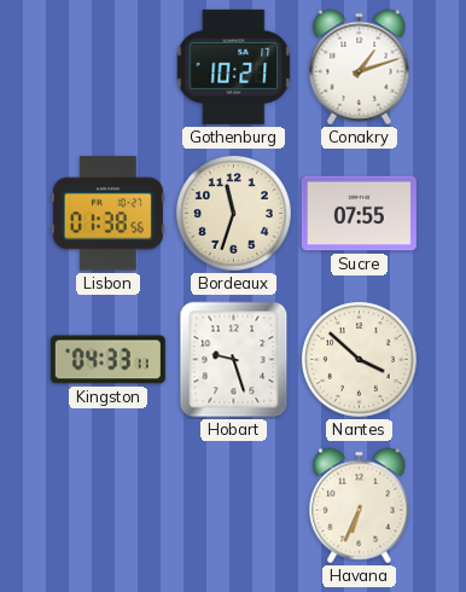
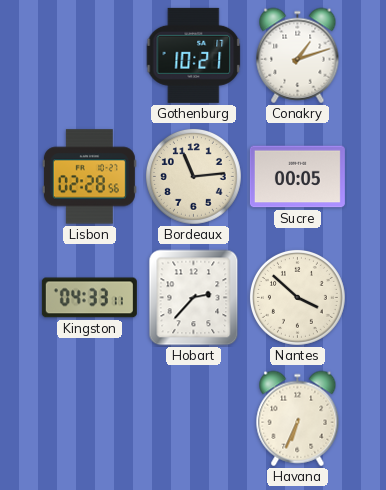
Lisbon: 01:38 -> 02:28 (89, 177)
Bordeaux: 11:33 -> 11:14 (193, 176)
Sucre: 07:55 -> 00:05 (297, 177)
Hobart: 9:27 -> 2:37 (194, 298)
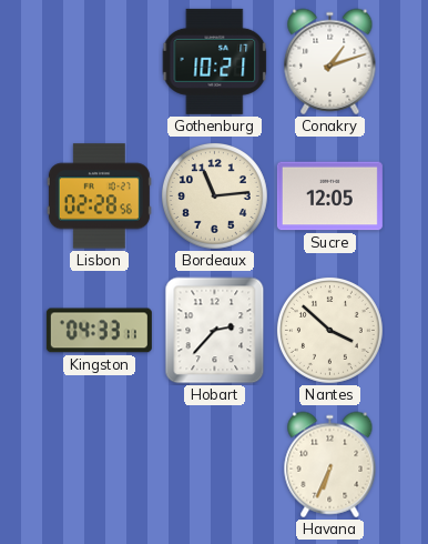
Sucre: 00:05 -> 12:05 (329, 197)
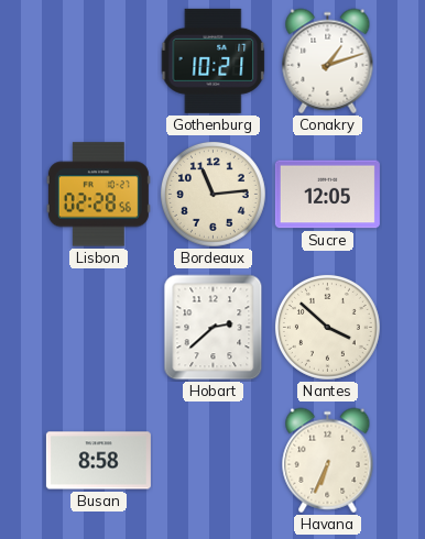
Kingston: 04:33 -> none (99, 331)
Hobart: 2:37 -> 2:38 (214, 328)
Busan: none -> 8:58 (98, 461)
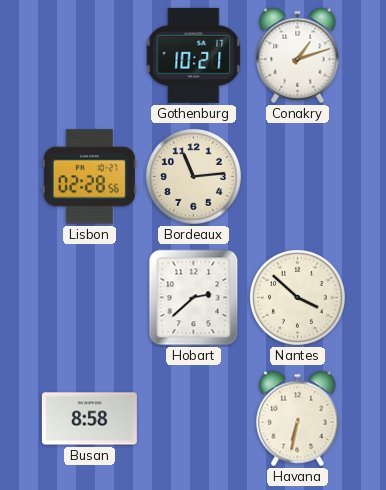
Sucre: 12:05 -> none (327, 195)
Havana: 6:34 -> 6:32 (298, 419)
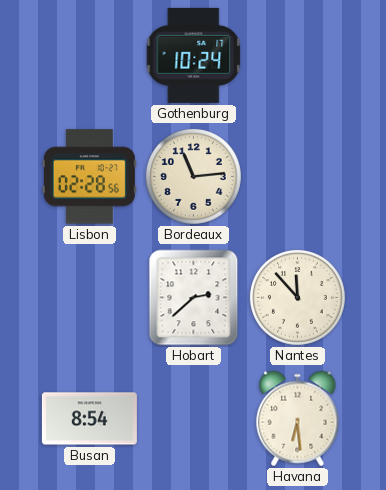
Gothenburg: 10:21 -> 10:24 (194, 55)
Conakry: 1:12 -> none (298, 56)
Nantes: 3:52 -> 11:53 (297, 297)
Busan: 8:58 -> 8:54 (89, 419)
Havana: 6:32 -> 6:29 (298, 419)
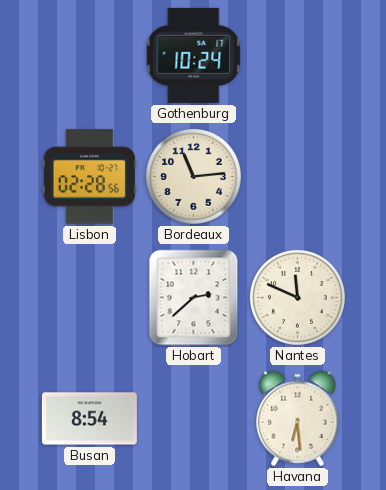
Nantes: 11:53 -> 11:49 (297, 297)
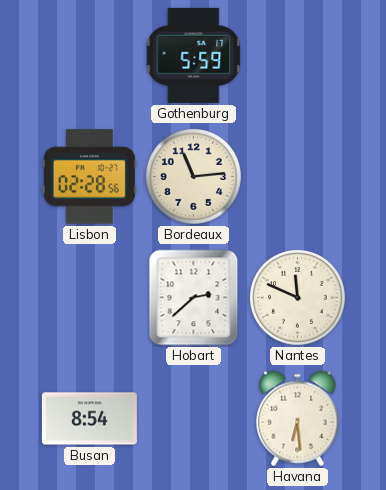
Gothenburg: 10:24 -> 5:59 (194, 55)
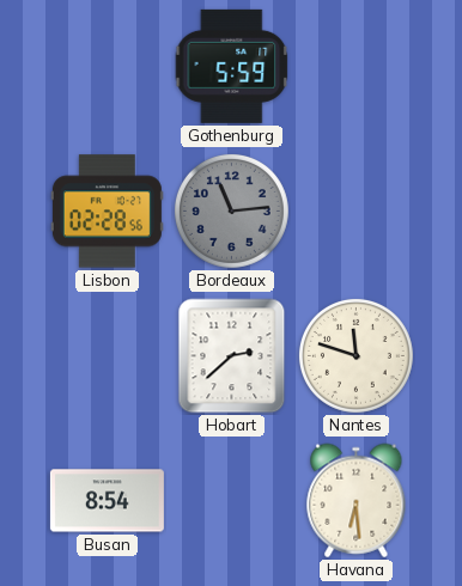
Bordeaux dial: cream -> grey (231, 210)
Nantes: 11:49 -> 11:48 (355, 355)
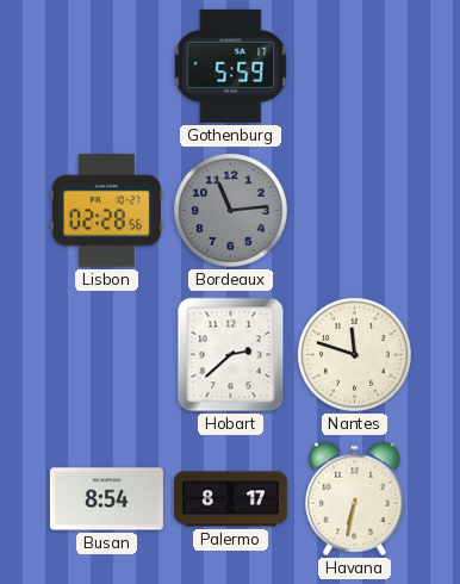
Palermo: none -> 8:17 (230, 499)
Havana: 6:29 -> 6:32 (355, 499)
